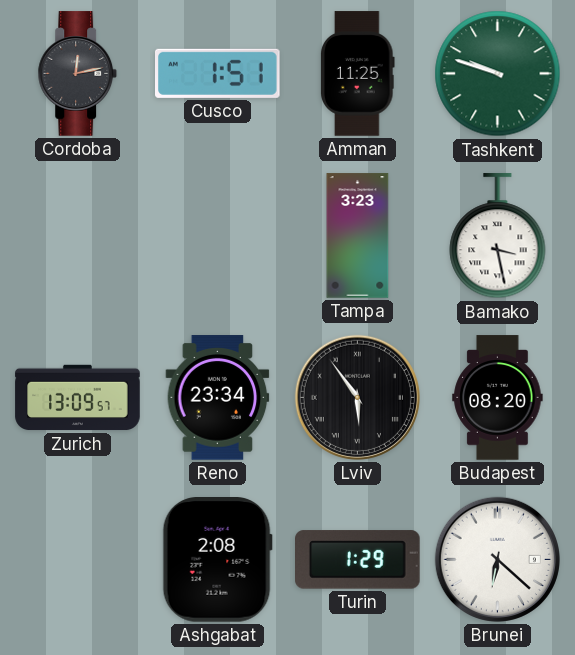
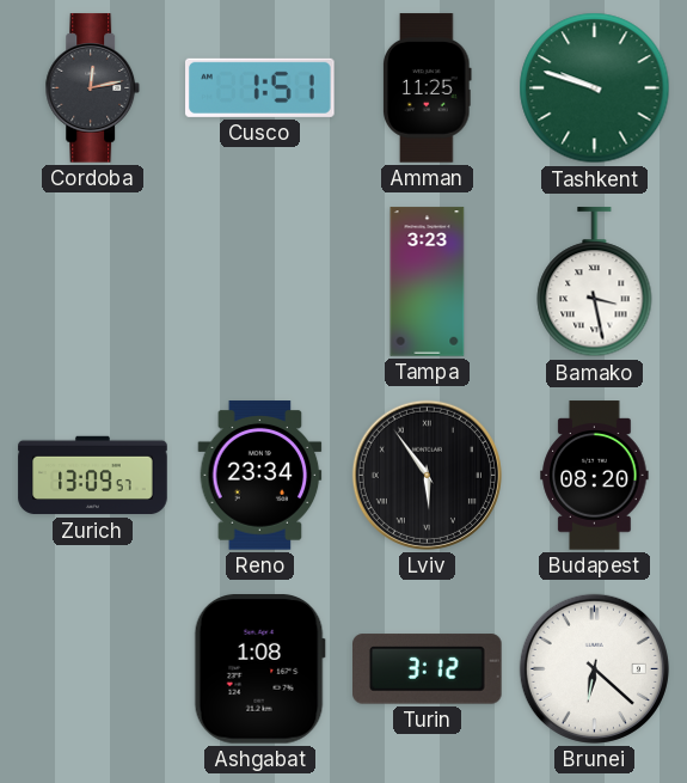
Ashgabat: 2:08 -> 1:08 (259, 669)
Turin: 1:29 -> 3:12 (428, 669)
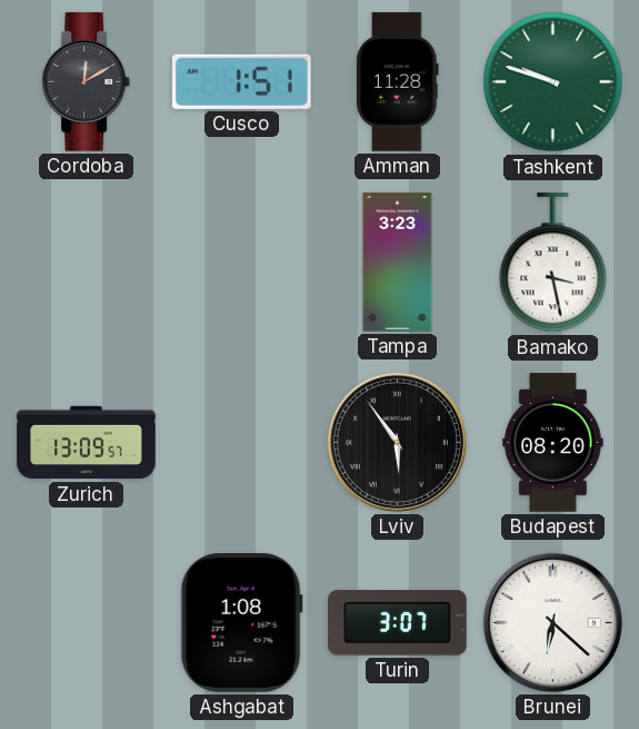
Cordoba: 12:13 -> 12:10 (87, 82)
Amman: 11:25 -> 11:28 (398, 82)
Reno: 23:34 -> none (260, 476)
Turin: 3:12 -> 3:07 (398, 623)
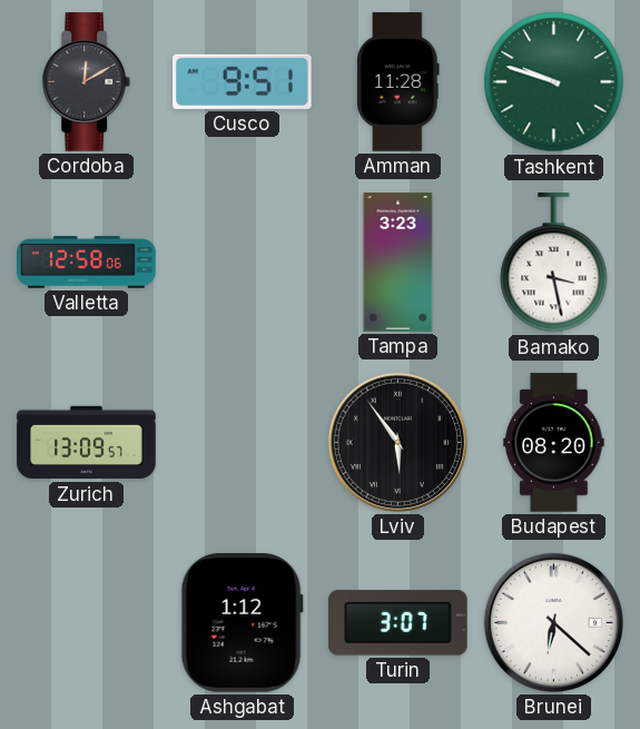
Cusco: 1:51 -> 9:51 (243, 81)
Valletta: none -> 12:58 (87, 263)
Ashgabat: 1:08 -> 1:12 (242, 623)
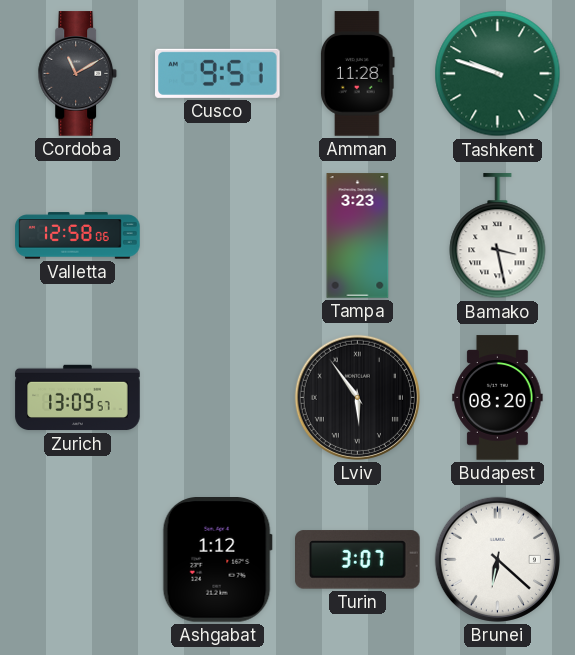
Cordoba: 12:10 -> 11:10 (78, 74)
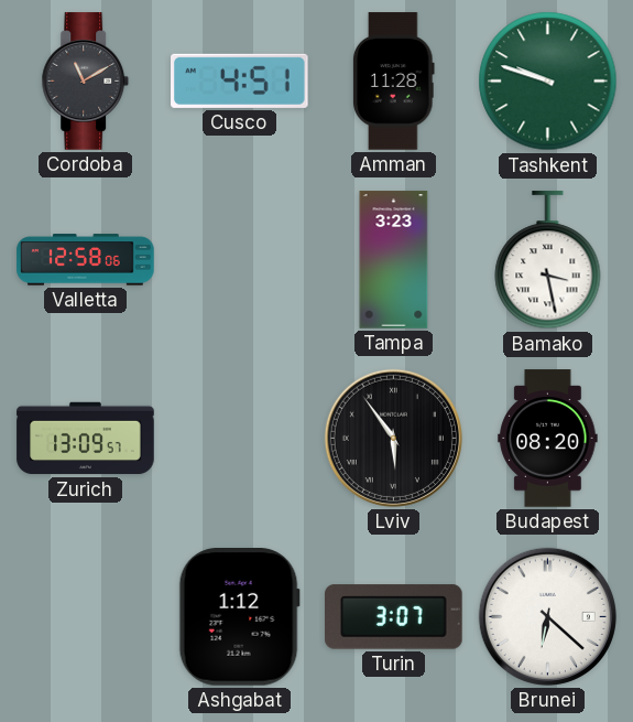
Cusco: 9:51 -> 4:51 (240, 80)
